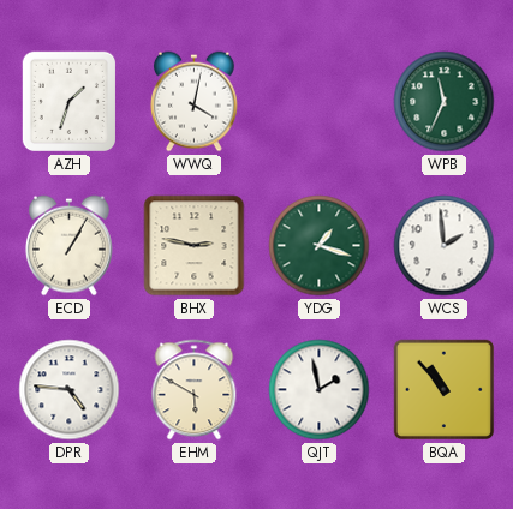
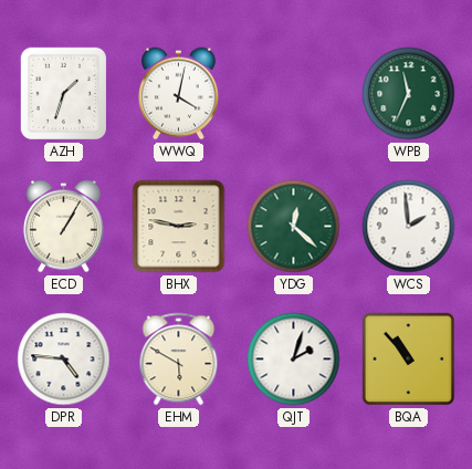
YDG: 1:18 -> 12:22 (294, 227)
QJT: 1:58 -> 2:03 (294, 359)
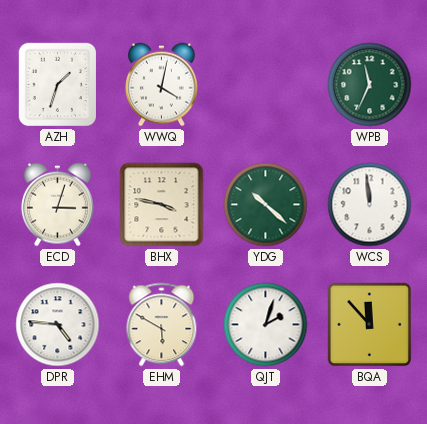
ECD: 1:05 -> 3:03 (57, 205)
BHX: 2:47 -> 3:47 (162, 205)
YDG: 12:22 -> 10:22 (266, 205)
WCS: 1:59 -> 11:59 (370, 205)
BQA: 10:53 -> 11:53 (370, 325)
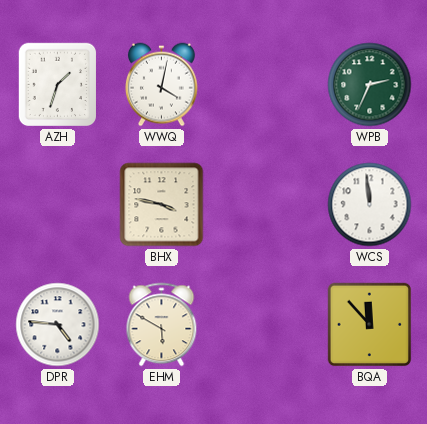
WPB: 11:34 -> 2:34 (370, 85)
ECD: 3:03 -> none (57, 205)
YDG: 10:22 -> none (266, 205)
QJT: 2:03 -> none (266, 325)
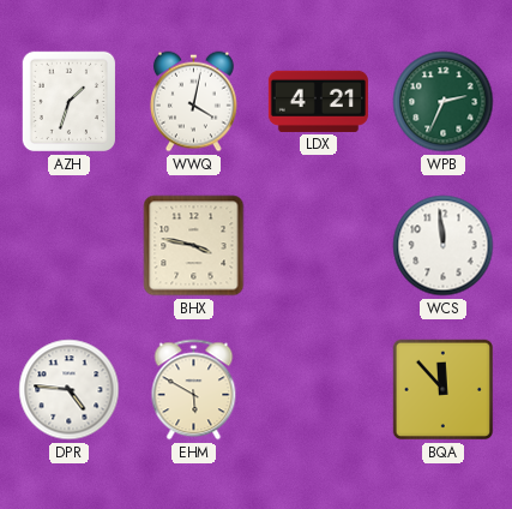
LDX: none -> 4:21 (318, 101)
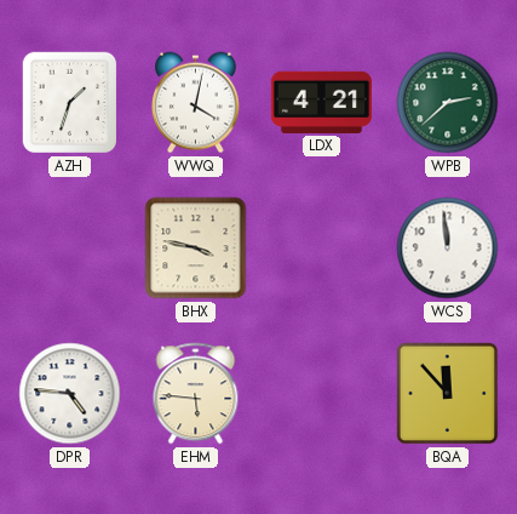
WPB: 2:34 -> 2:38 (448, 103)
EHM: 5:50 -> 5:46 (196, 394)
